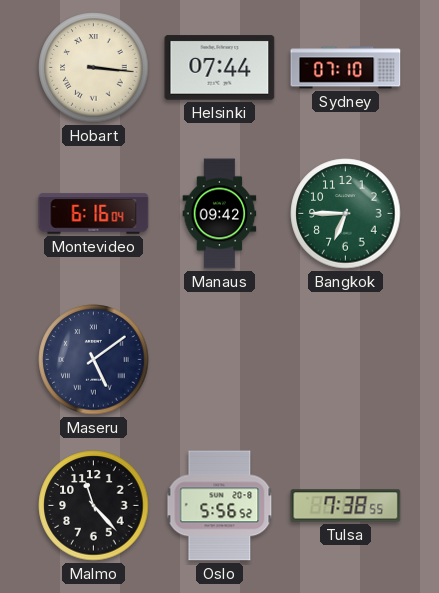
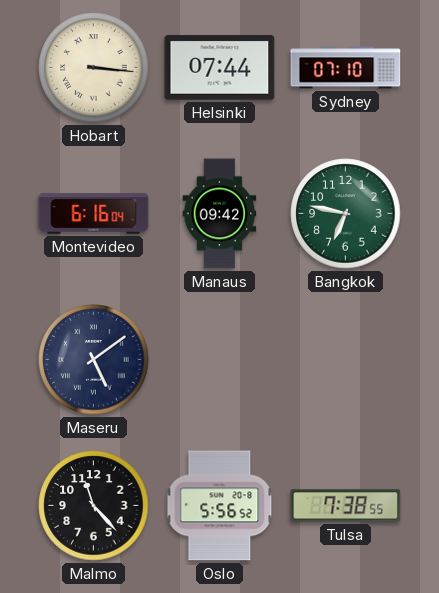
Bangkok: 6:45 -> 6:47 (346, 214)
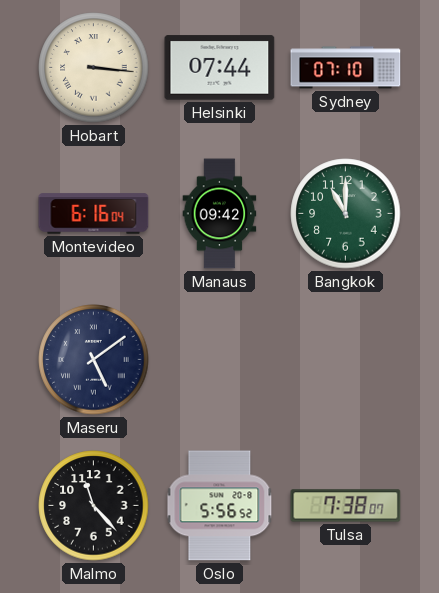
Bangkok: 6:47 -> 11:00 (346, 214)
Tulsa: 7:38:55 -> 7:38:07 (346, 506)
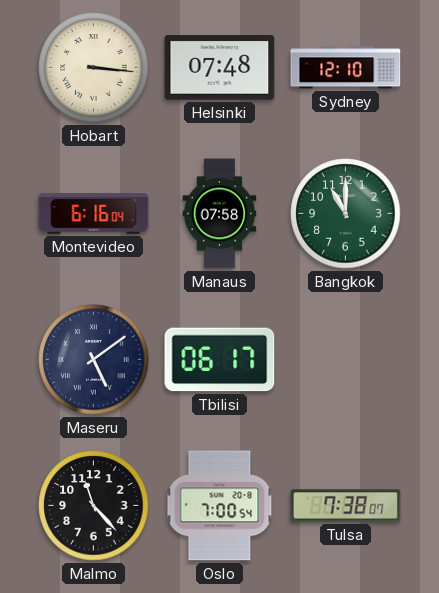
Helsinki: 07:44 -> 07:48 (220, 68)
Sydney: 07:10 -> 12:10 (346, 68)
Manaus: 09:42 -> 07:58 (220, 214)
Tbilisi: none -> 06:17 (220, 360)
Oslo: 5:56 -> 7:00 (220, 506)
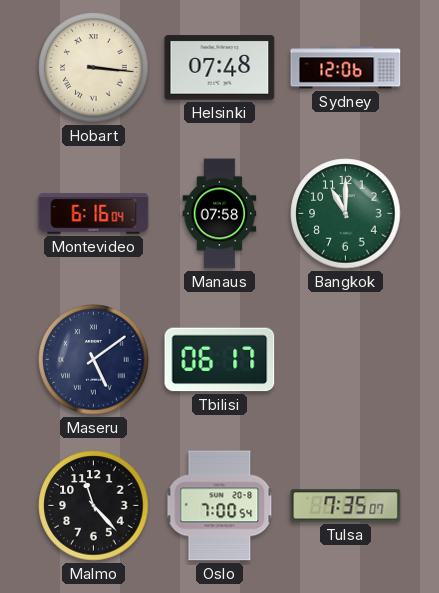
Sydney: 12:10 -> 12:06 (346, 68)
Tulsa: 7:38 -> 7:35 (346, 506)
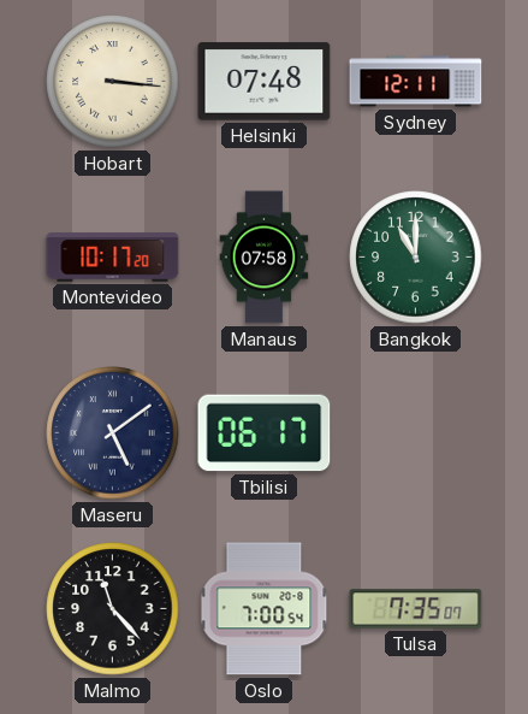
Sydney: 12:06 -> 12:11 (416, 82)
Montevideo: 6:16 -> 10:17 (113, 258)
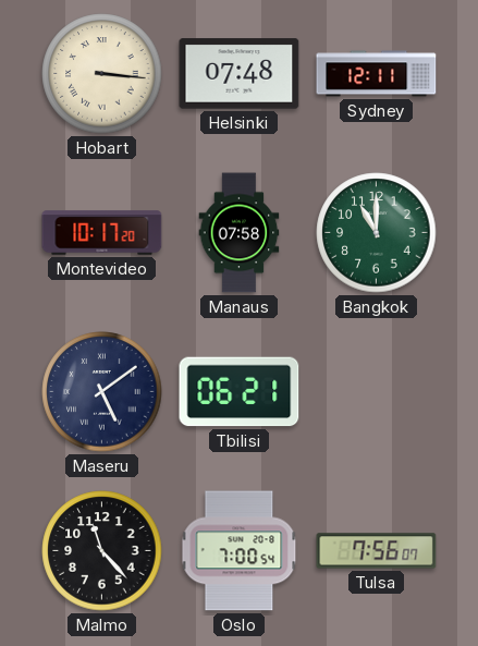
Tbilisi: 06:17 -> 06:21 (240, 392)
Tulsa: 7:35 -> 7:56 (377, 551)
